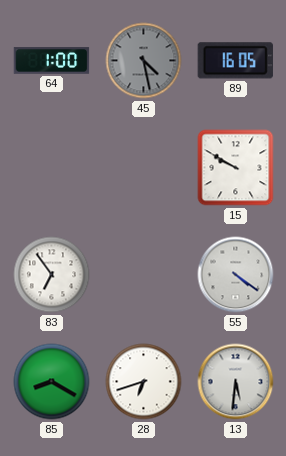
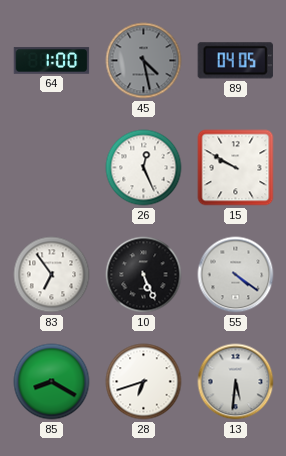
89: 16:05 -> 04:05 (235, 61)
26: none -> 12:26 (144, 168)
10: none -> 5:26 (144, 275)
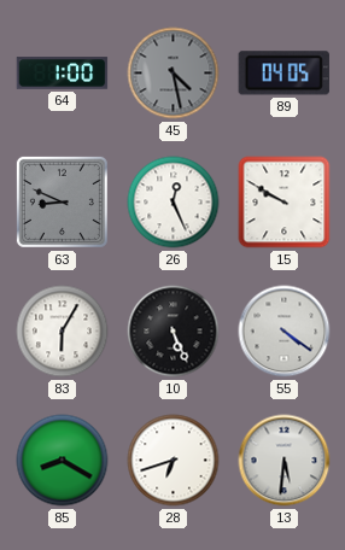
63: none -> 8:49 (62, 201)
83: 6:54 -> 6:05 (63, 332)
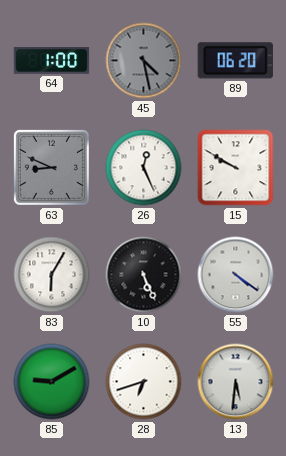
89: 04:05 -> 06:20 (235, 61)
85: 8:20 -> 9:10 (52, 382)
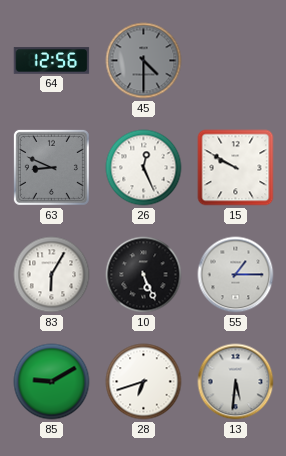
64: 1:00 -> 12:56 (52, 61)
45: 4:28 -> 4:30 (144, 61)
89: 06:20 -> none (235, 61)
55: 4:21 -> 1:15 (236, 275)
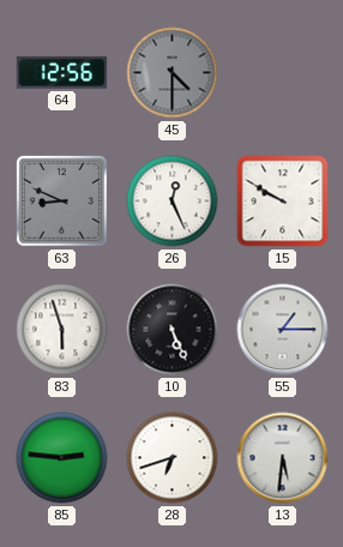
83: 6:05 -> 5:57 (62, 330)
85: 9:10 -> 2:46 (62, 458)
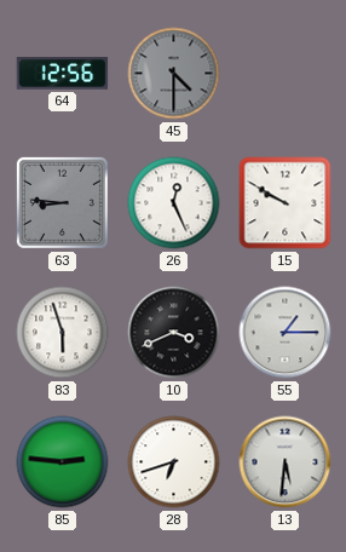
63: 8:49 -> 8:46 (62, 202)
10: 5:26 -> 3:41 (174, 333)
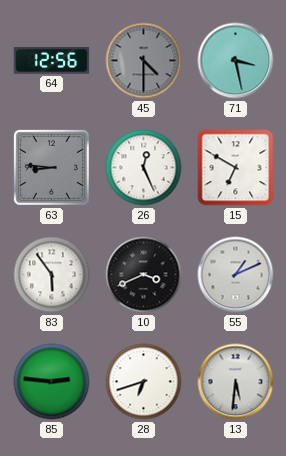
71: none -> 3:28 (236, 61)
15: 9:50 -> 6:50 (236, 168)
83: 5:57 -> 5:54 (52, 275)
55: 1:15 -> 1:11 (236, 275)
